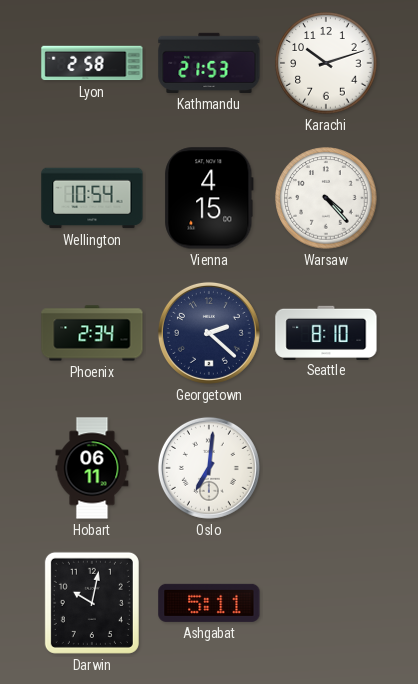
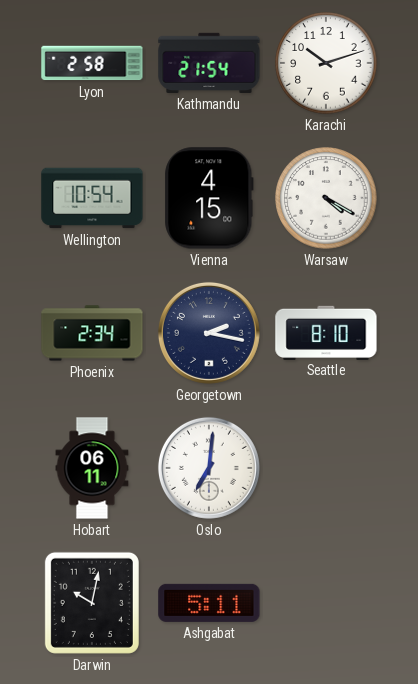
Kathmandu: 21:53 -> 21:54 (209, 63)
Warsaw: 4:23 -> 4:20 (326, 198)
Georgetown: 2:22 -> 2:17 (209, 333)
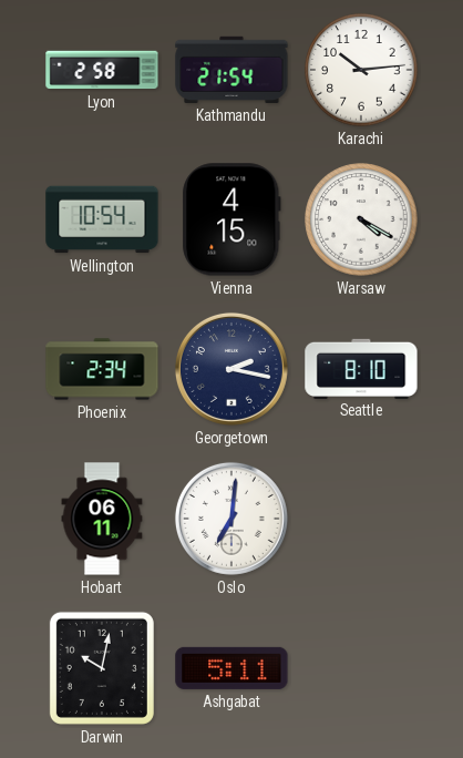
Karachi: 10:12 -> 10:14 (361, 70)
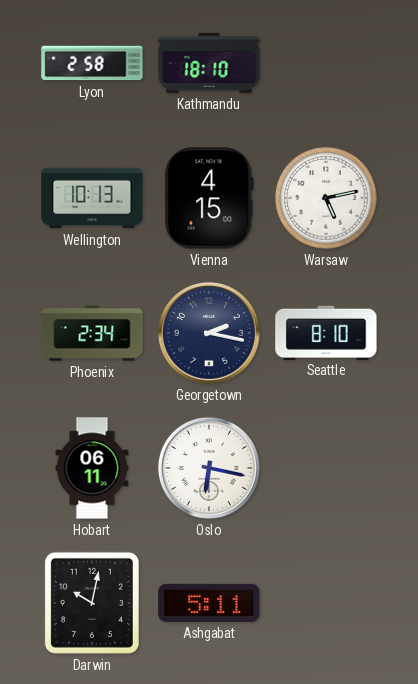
Kathmandu: 21:54 -> 18:10 (209, 63)
Karachi: 10:14 -> none (361, 70)
Wellington: 10:54 -> 10:13 (92, 198)
Warsaw: 4:20 -> 5:13 (326, 198)
Oslo: 7:01 -> 6:17 (209, 468)
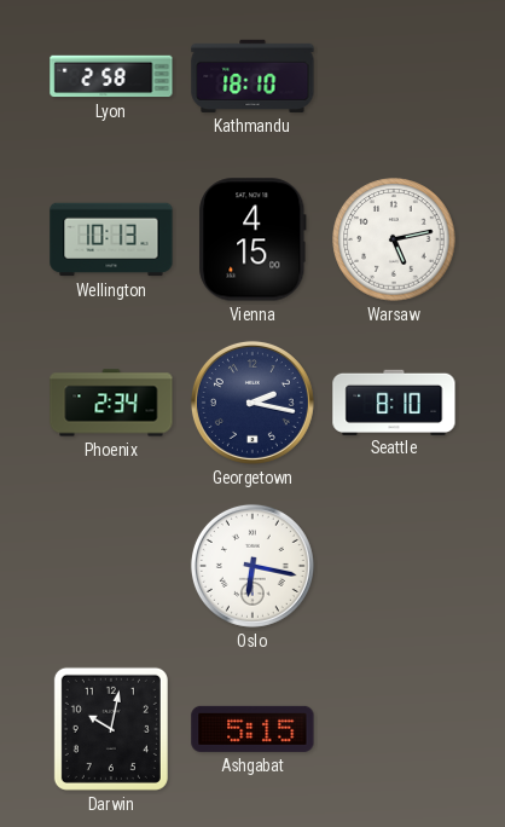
Hobart: 06:11 -> none (92, 468)
Ashgabat: 5:11 -> 5:15 (252, 729)
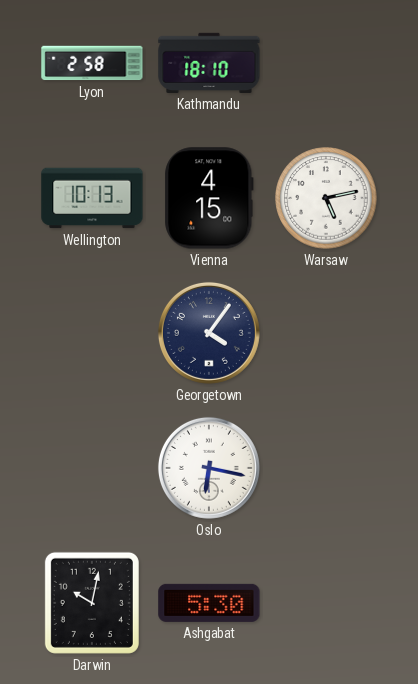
Phoenix: 2:34 -> none (111, 403)
Georgetown: 2:17 -> 4:06 (209, 333)
Seattle: 8:10 -> none (394, 401)
Ashgabat: 5:15 -> 5:30 (209, 603)
